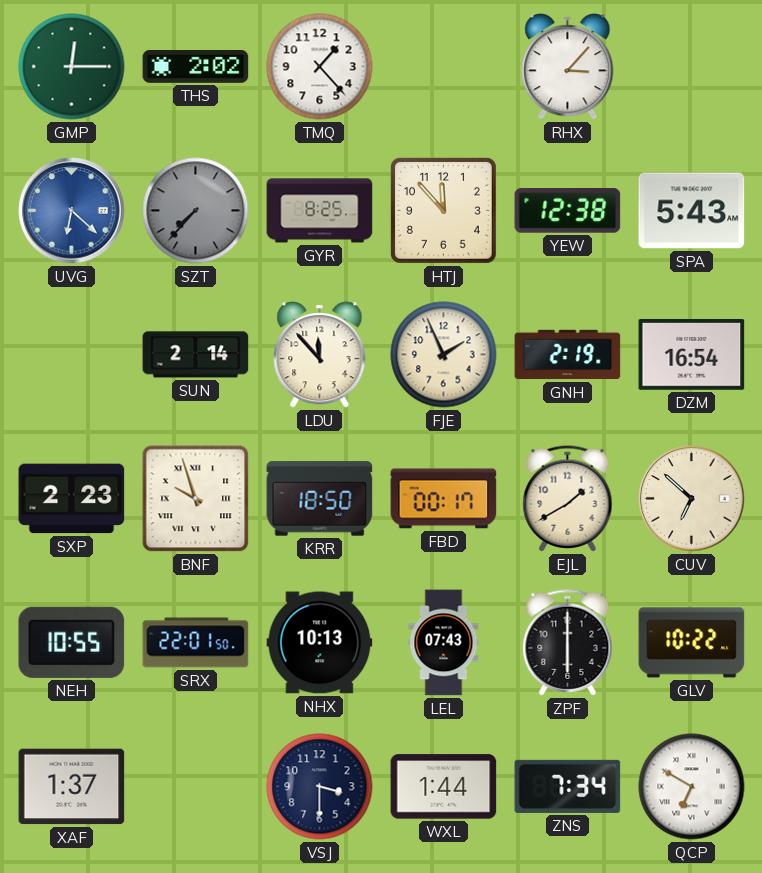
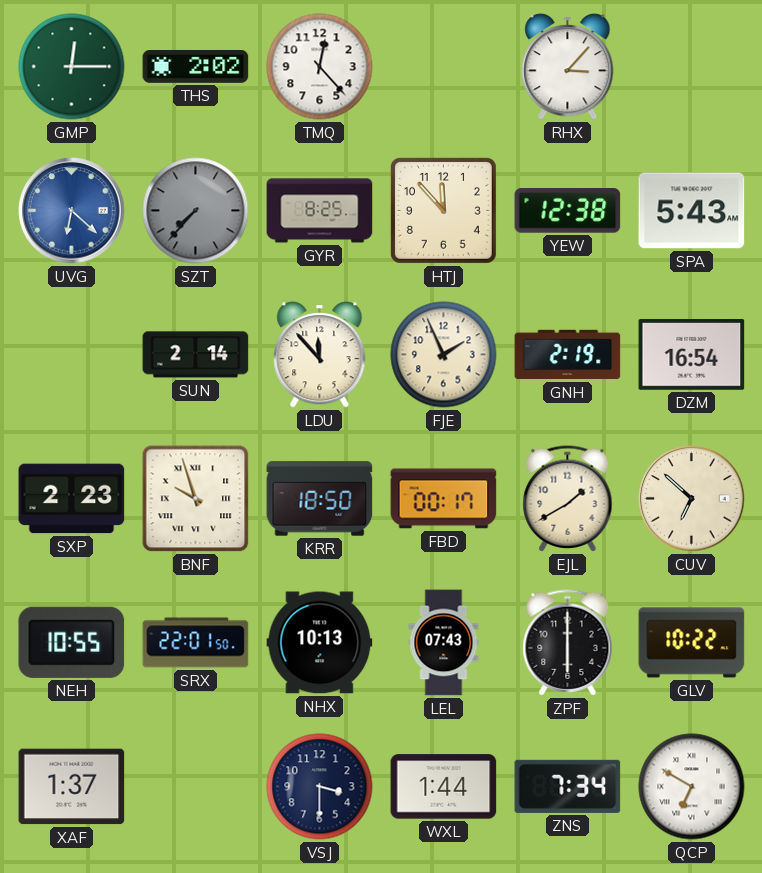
TMQ: 1:23 -> 12:23 (320, 67)
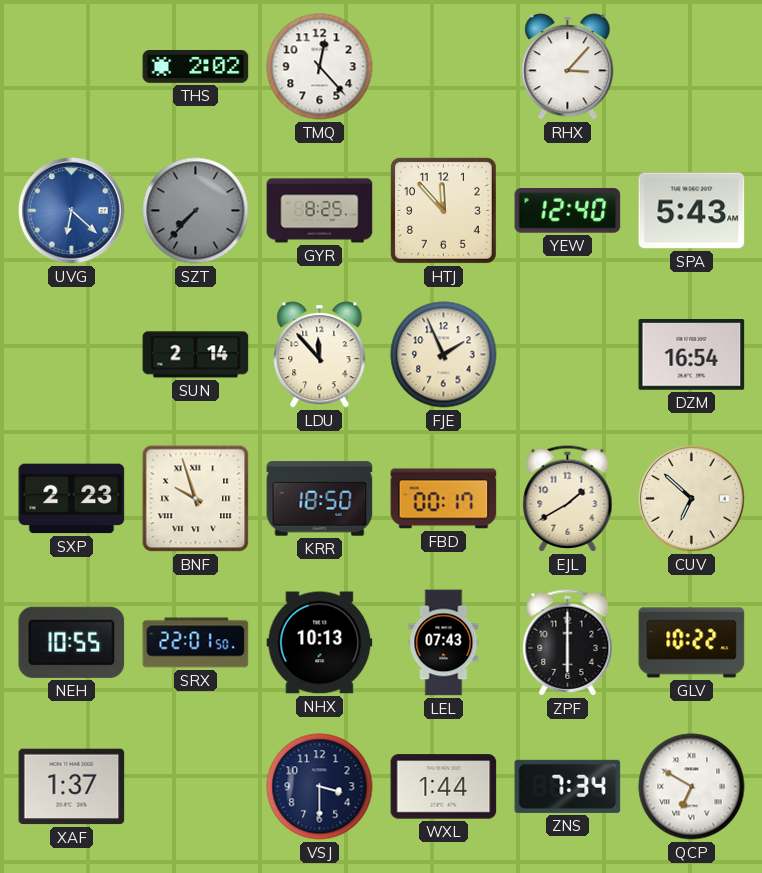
GMP: 12:15 -> none (72, 67)
YEW: 12:38 -> 12:40 (568, 211)
GNH: 2:19 -> none (568, 355)
